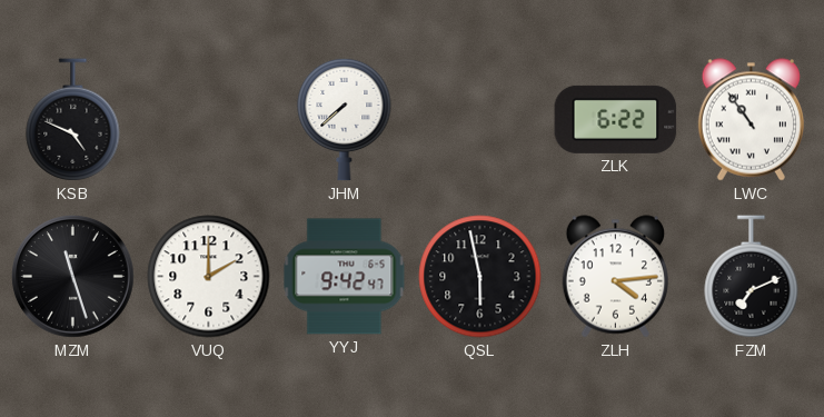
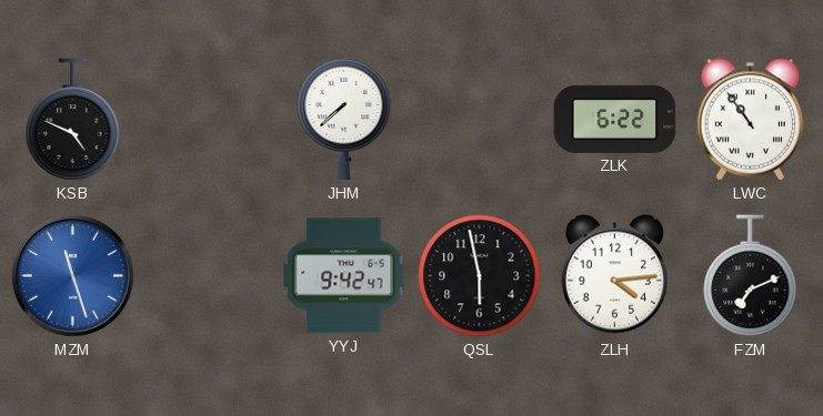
MZM dial: black -> blue (73, 276)
VUQ: 2:00 -> none (209, 277)
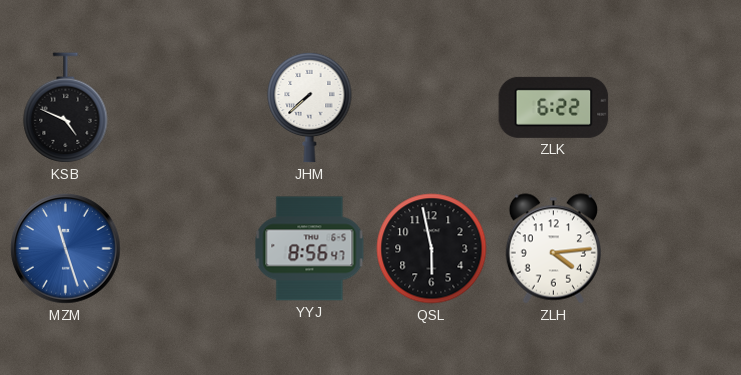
LWC: 10:54 -> none (750, 120)
YYJ: 9:42 -> 8:56 (310, 249)
FZM: 7:11 -> none (751, 276)
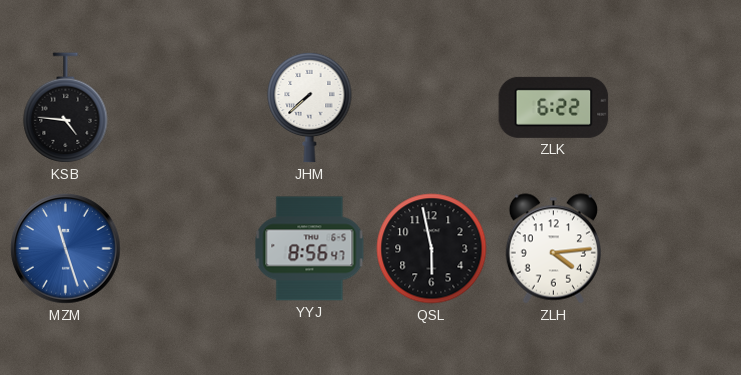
KSB: 4:49 -> 4:46 (66, 108)
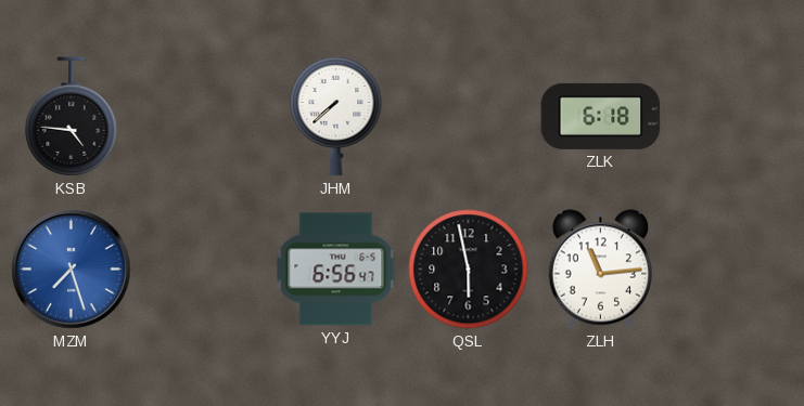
ZLK: 6:22 -> 6:18 (601, 116)
MZM: 11:27 -> 7:27 (72, 270)
YYJ: 8:56 -> 6:56 (336, 270)
ZLH: 4:14 -> 11:14 (600, 270)
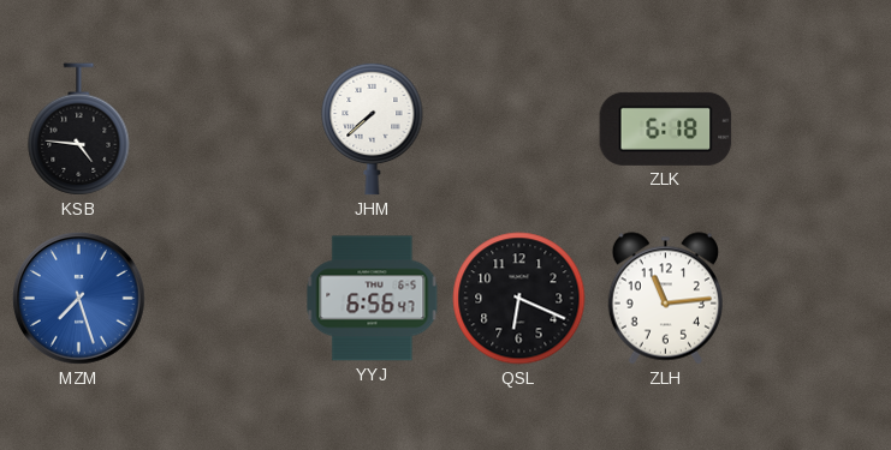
QSL: 5:58 -> 6:19 (519, 299)
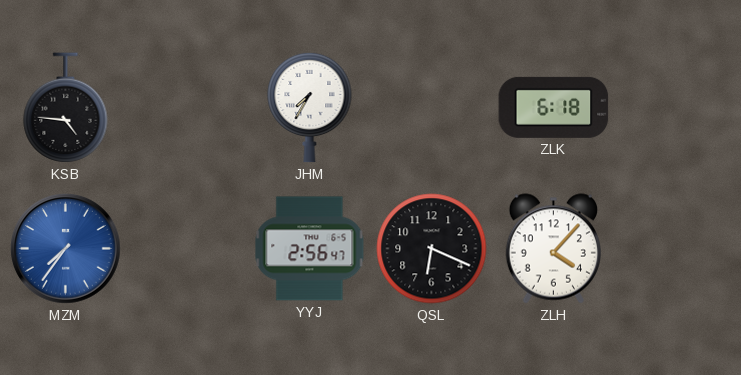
JHM: 7:38 -> 7:35 (310, 107)
MZM: 7:27 -> 7:36 (66, 249)
YYJ: 6:56 -> 2:56 (310, 249)
ZLH: 11:14 -> 4:07 (553, 249)
